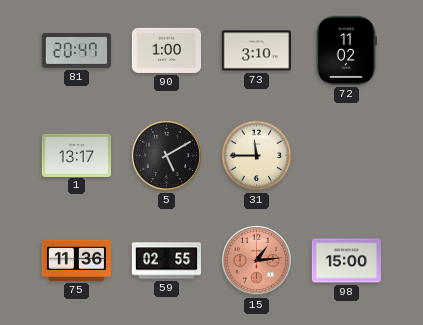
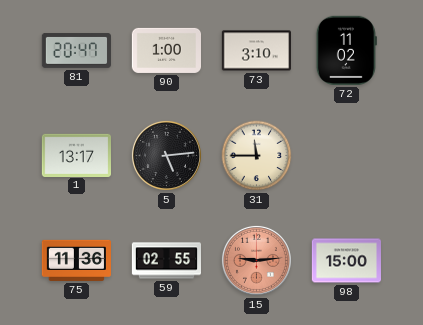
5: 5:10 -> 5:14 (166, 155)
15: 1:14 -> 9:14 (256, 260)
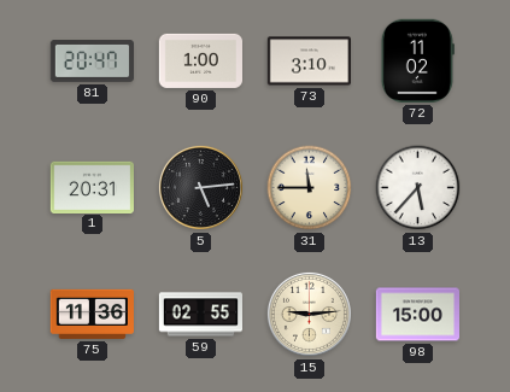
1: 13:17 -> 20:31 (92, 187)
13: none -> 5:37 (418, 188)
15 dial: salmon -> cream (309, 314)
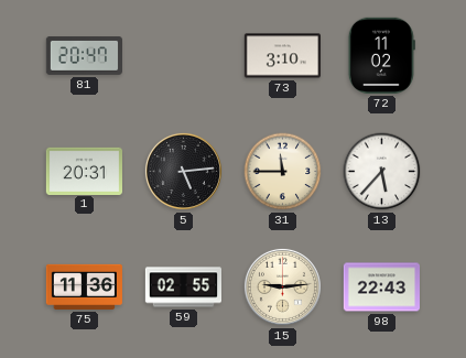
90: 1:00 -> none (200, 60)
98: 15:00 -> 22:43 (381, 288)
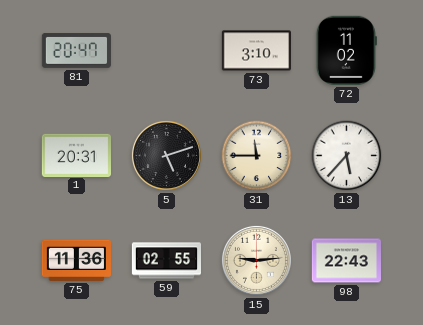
5: 5:14 -> 5:12 (166, 155)
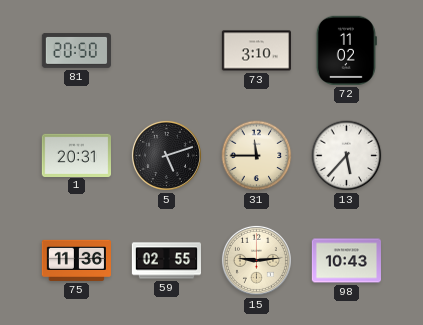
81: 20:47 -> 20:50 (76, 51)
98: 22:43 -> 10:43 (346, 261)
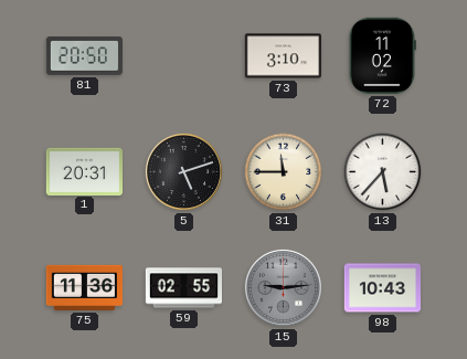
15 dial: cream -> grey (283, 287)
